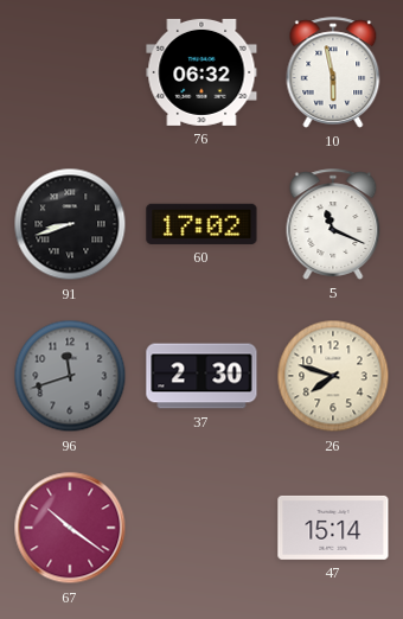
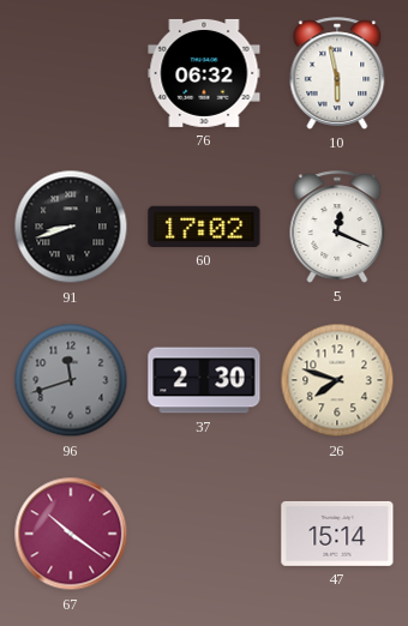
5: 11:19 -> 12:19 (337, 227)
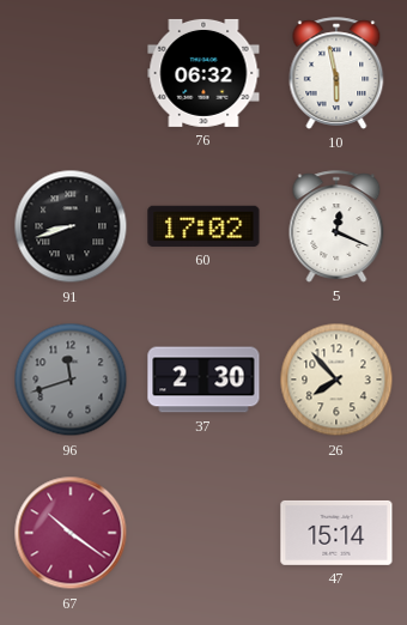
26: 7:48 -> 7:53 (336, 380)
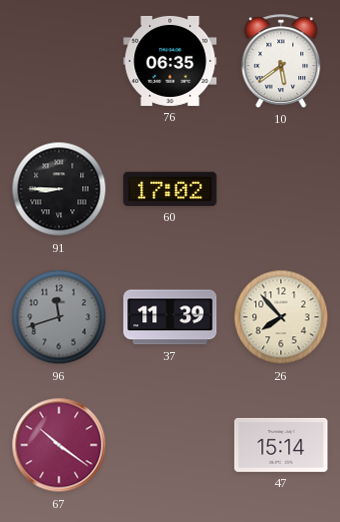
76: 06:32 -> 06:35 (170, 61)
10: 5:58 -> 5:39 (281, 61)
91: 8:42 -> 8:45 (59, 189)
5: 12:19 -> none (336, 226)
37: 2:30 -> 11:39 (170, 317)
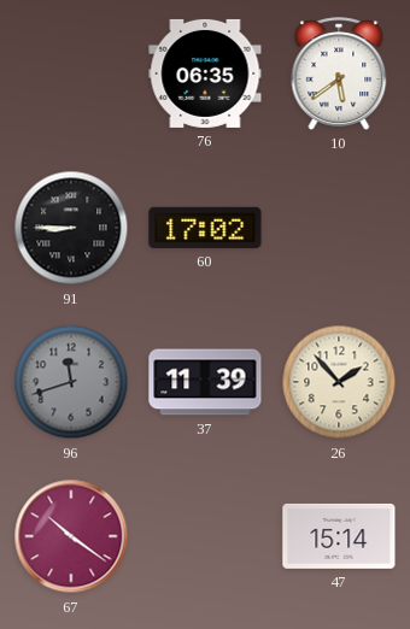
26: 7:53 -> 1:53 (339, 382)
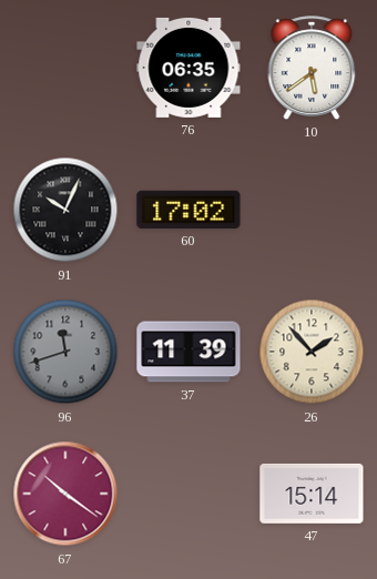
91: 8:45 -> 10:04 (65, 210)
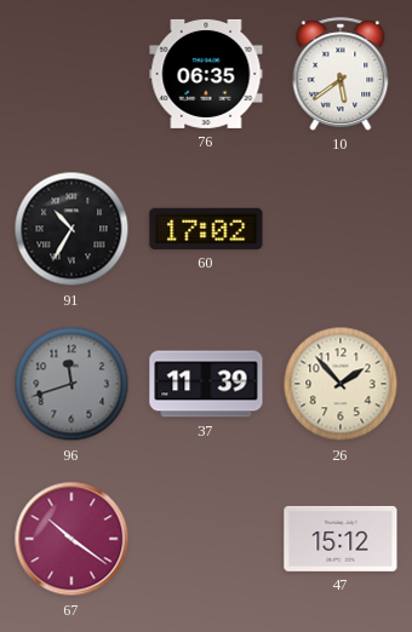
91: 10:04 -> 10:35 (71, 229)
47: 15:14 -> 15:12 (341, 539)
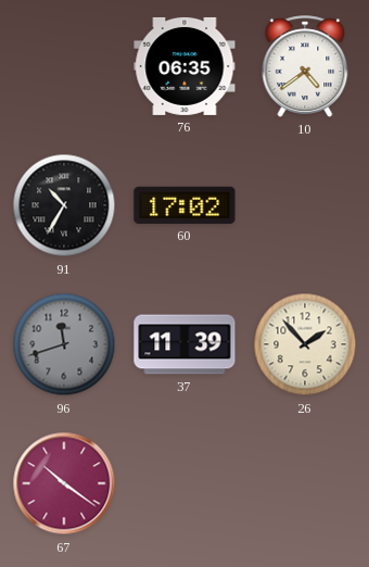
10: 5:39 -> 4:39 (305, 66)
47: 15:12 -> none (341, 539)
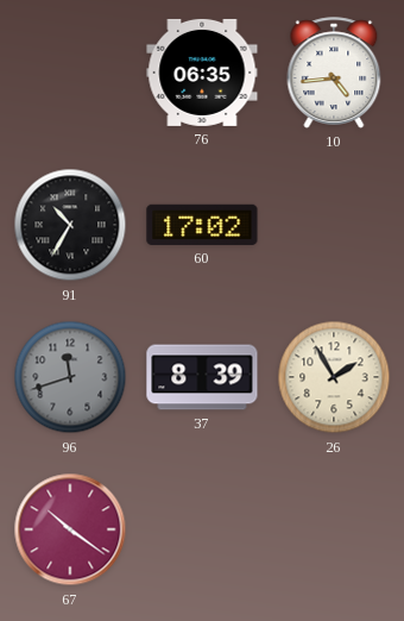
10: 4:39 -> 4:44 (334, 73)
37: 11:39 -> 8:39 (202, 377)
26: 1:53 -> 1:55 (334, 377)
